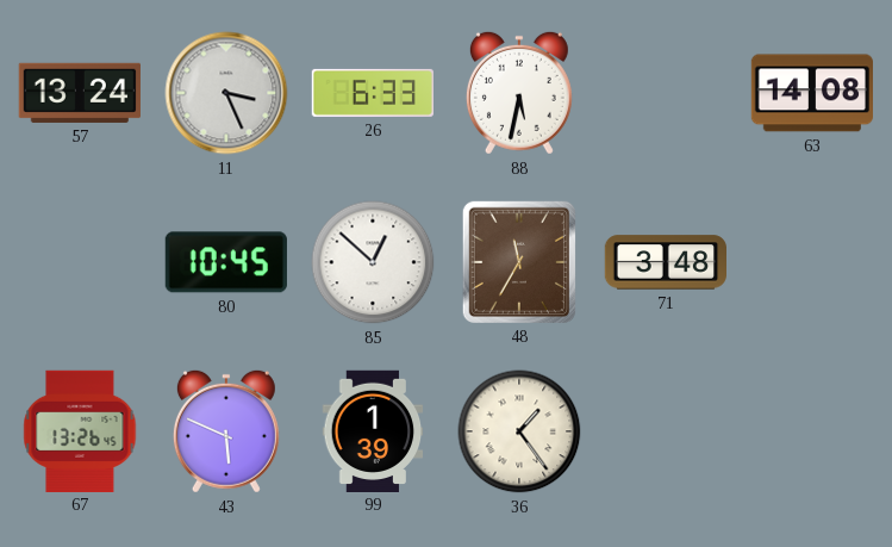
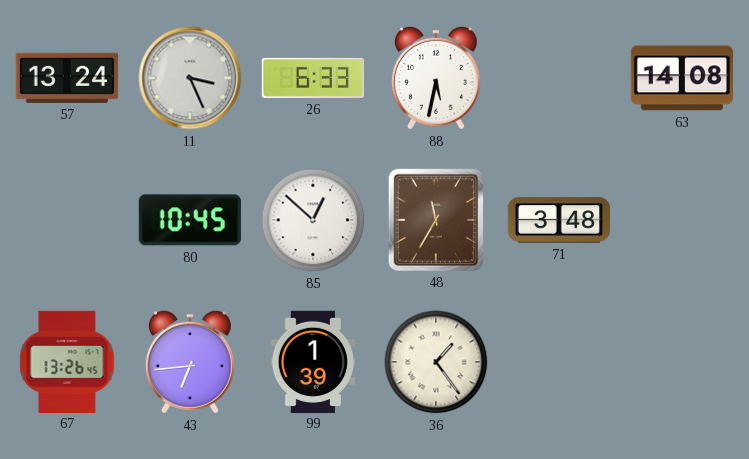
43: 5:49 -> 6:44 (190, 362)
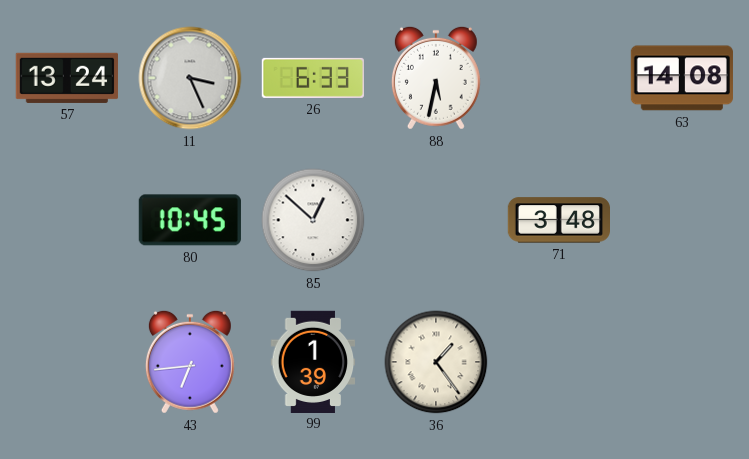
48: 11:35 -> none (436, 220)
67: 13:26 -> none (67, 361)
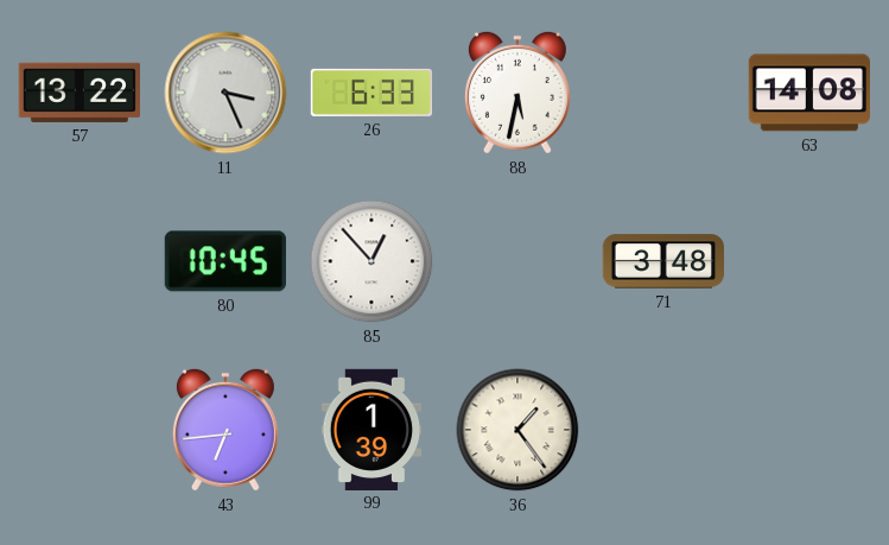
57: 13:24 -> 13:22 (80, 93)
85: 12:52 -> 12:53 (372, 261)
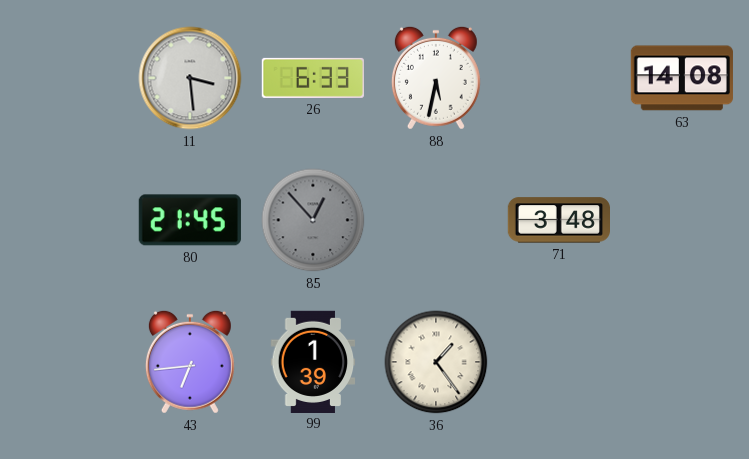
57: 13:22 -> none (80, 93)
11: 3:26 -> 3:29 (190, 78)
80: 10:45 -> 21:45 (190, 220)
85 dial: white -> grey (313, 220)
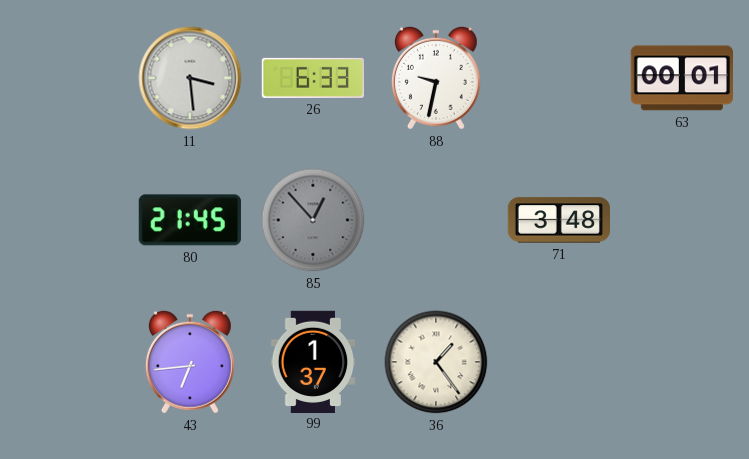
88: 5:32 -> 9:32 (436, 78)
63: 14:08 -> 00:01 (682, 78)
99: 1:39 -> 1:37 (313, 361)
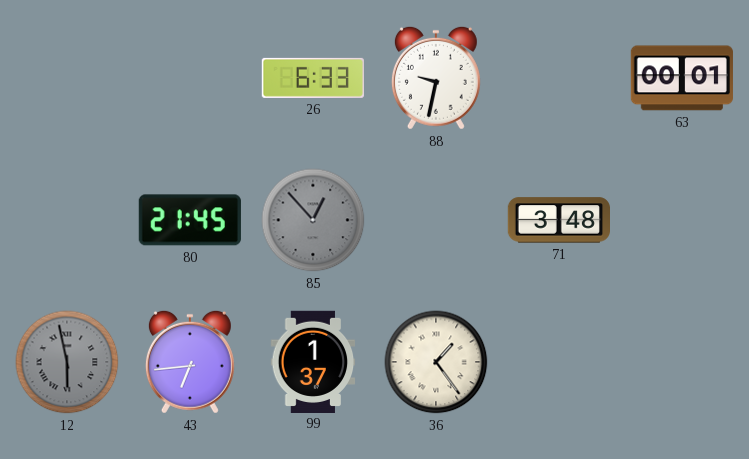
11: 3:29 -> none (190, 78)
12: none -> 5:58 (67, 362)
